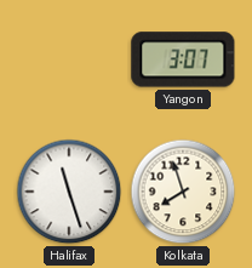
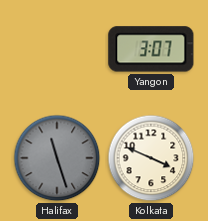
Halifax dial: white -> grey (57, 158)
Kolkata: 7:57 -> 3:49 (151, 158)
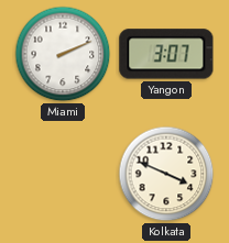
Miami: none -> 2:11 (63, 54)
Halifax: 11:27 -> none (57, 158)
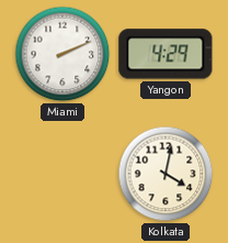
Yangon: 3:07 -> 4:29 (166, 54)
Kolkata: 3:49 -> 4:02 (166, 174)
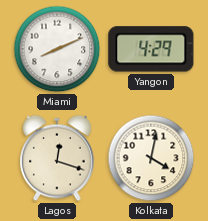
Miami: 2:11 -> 8:11 (57, 49)
Lagos: none -> 12:18 (57, 158)
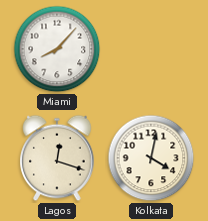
Miami: 8:11 -> 8:07 (57, 49)
Yangon: 4:29 -> none (151, 49)
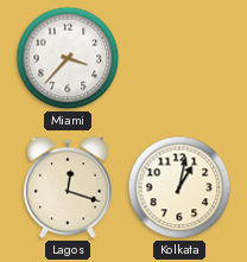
Miami: 8:07 -> 3:37 (68, 58)
Kolkata: 4:02 -> 1:02 (179, 187)
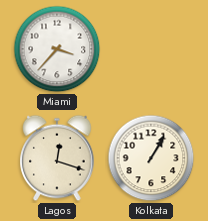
Kolkata: 1:02 -> 1:05 (151, 158)
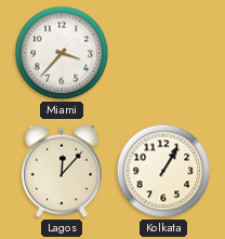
Lagos: 12:18 -> 12:07 (62, 171)
